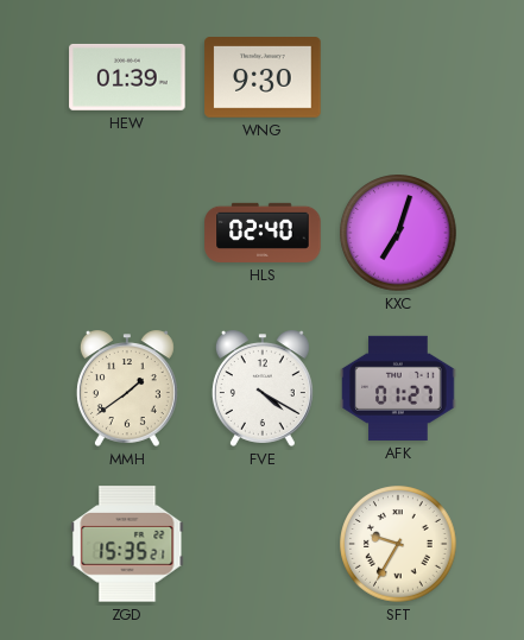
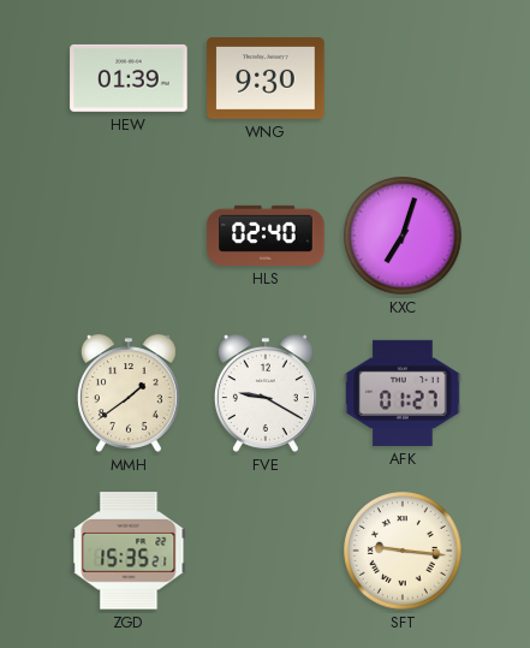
FVE: 4:20 -> 9:20 (266, 393)
SFT: 9:35 -> 9:16 (403, 551)
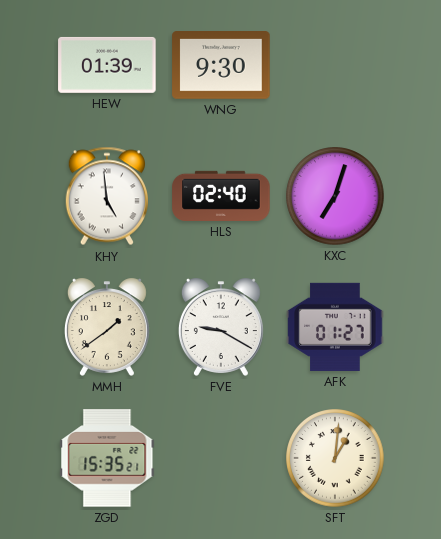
KHY: none -> 4:59 (106, 196)
SFT: 9:16 -> 1:01 (335, 458)
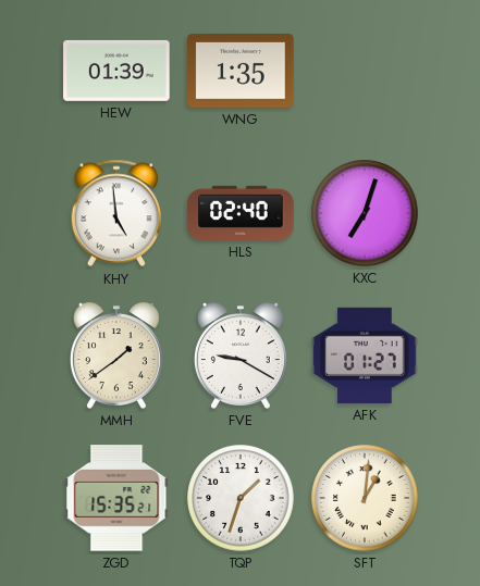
WNG: 9:30 -> 1:35 (241, 72)
TQP: none -> 1:33 (241, 498)
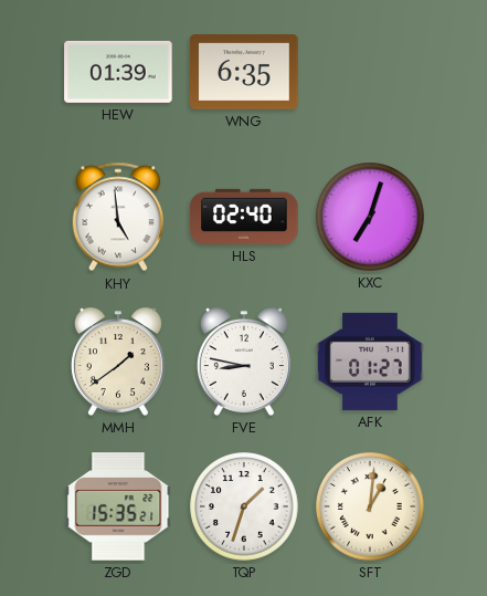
WNG: 1:35 -> 6:35 (244, 73)
FVE: 9:20 -> 8:47 (244, 362)
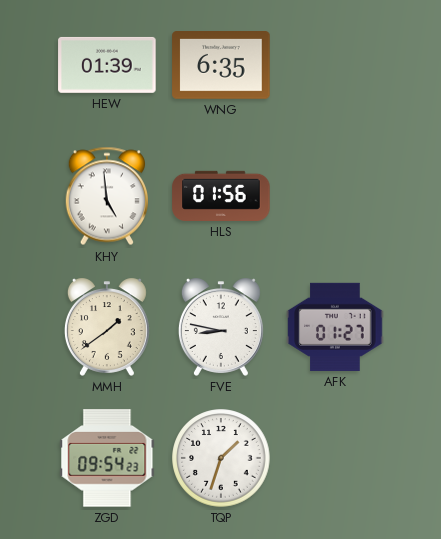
HLS: 02:40 -> 01:56 (221, 196)
KXC: 7:03 -> none (370, 217)
ZGD: 15:35 -> 09:54 (107, 458)
SFT: 1:01 -> none (370, 506)
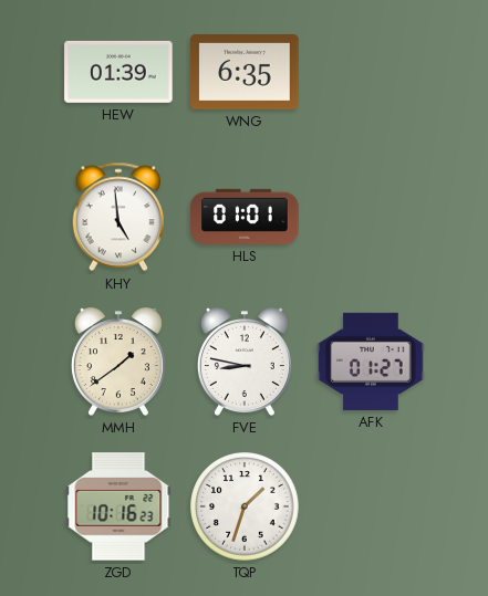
HLS: 01:56 -> 01:01 (245, 217)
ZGD: 09:54 -> 10:16 (118, 506)
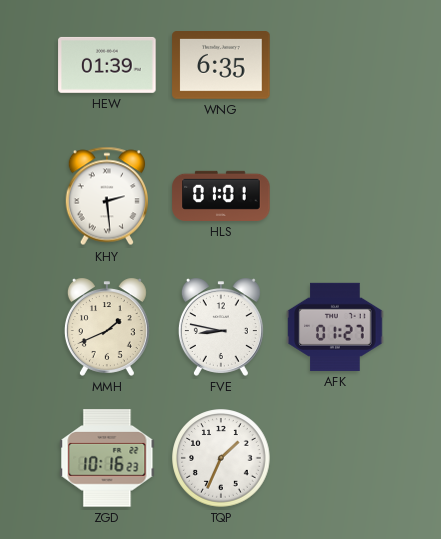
KHY: 4:59 -> 2:29 (106, 196)
MMH: 1:39 -> 1:41 (107, 327)
TQP: 1:33 -> 1:34 (221, 458)
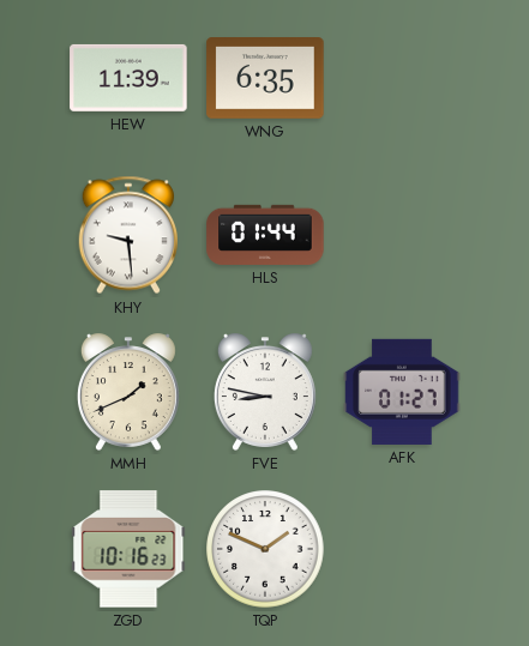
HEW: 01:39 -> 11:39 (128, 78)
KHY: 2:29 -> 9:29 (127, 235)
HLS: 01:01 -> 01:44 (265, 235)
TQP: 1:34 -> 1:49 (265, 549)
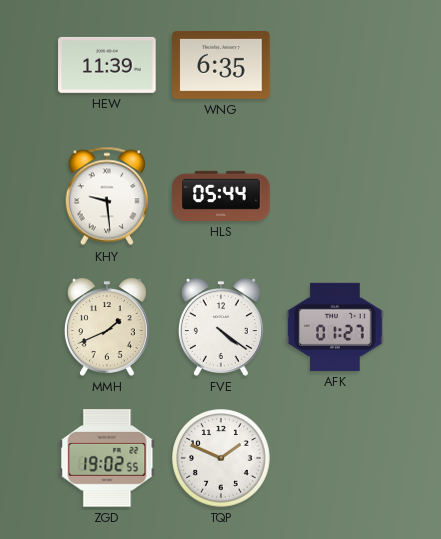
HLS: 01:44 -> 05:44 (221, 196)
FVE: 8:47 -> 4:21 (221, 327)
ZGD: 10:16 -> 19:02 (107, 458)
